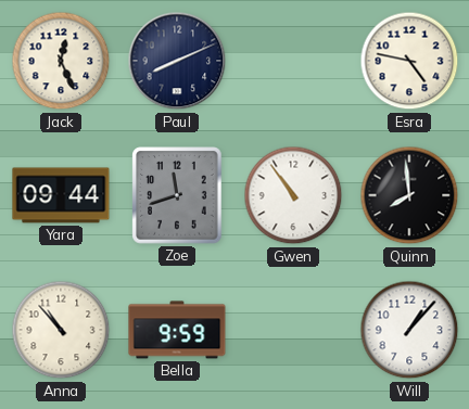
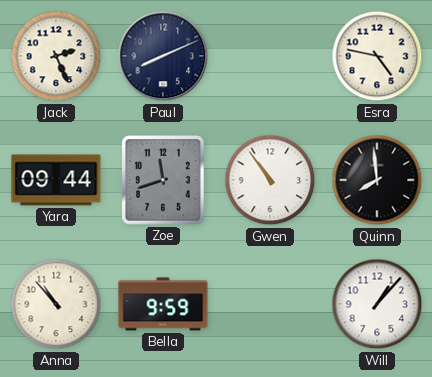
Jack: 12:26 -> 2:26 (56, 56)
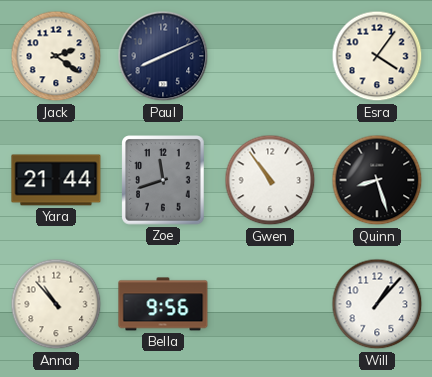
Jack: 2:26 -> 2:21 (56, 56)
Esra: 4:47 -> 4:06 (377, 56)
Yara: 09:44 -> 21:44 (56, 180)
Quinn: 7:59 -> 8:27 (377, 180)
Bella: 9:59 -> 9:56 (163, 304)
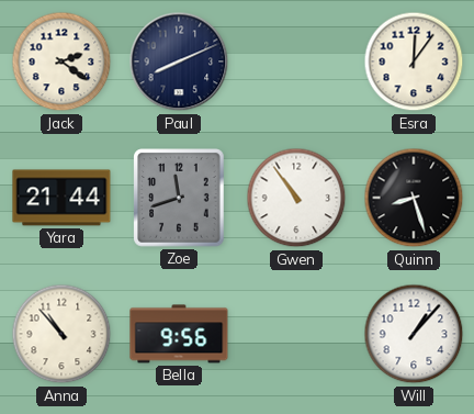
Esra: 4:06 -> 12:06 (414, 61)
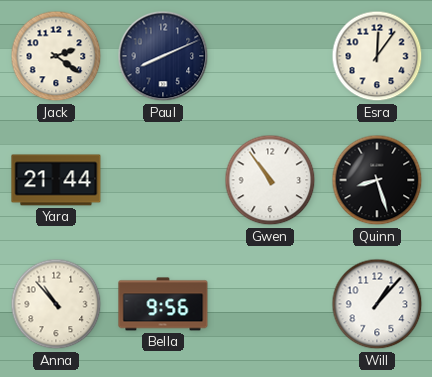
Zoe: 11:42 -> none (179, 198)
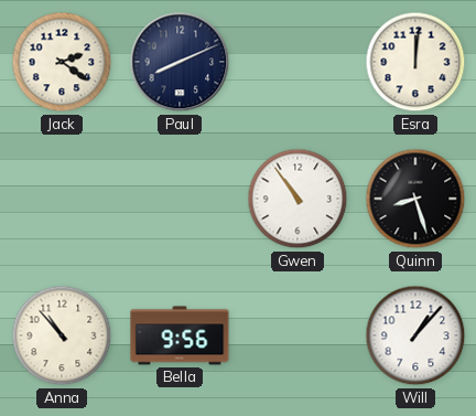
Esra: 12:06 -> 12:01 (415, 62)
Yara: 21:44 -> none (56, 180)
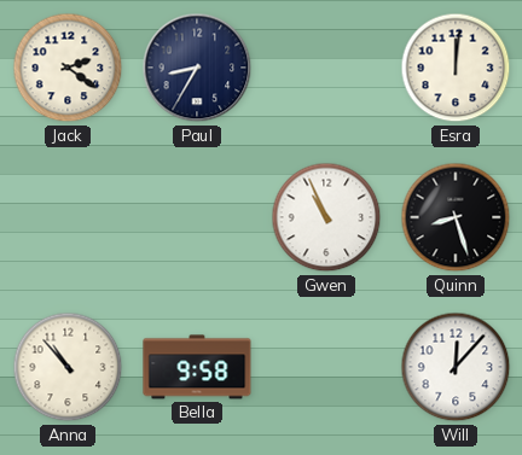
Paul: 8:11 -> 8:35 (197, 68)
Gwen: 10:54 -> 10:56 (326, 217)
Bella: 9:56 -> 9:58 (197, 367)
Will: 1:07 -> 12:07 (456, 367)
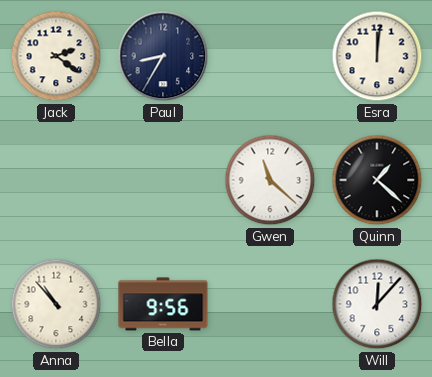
Gwen: 10:56 -> 11:22 (270, 180)
Quinn: 8:27 -> 1:22 (377, 180)
Bella: 9:58 -> 9:56 (163, 304)
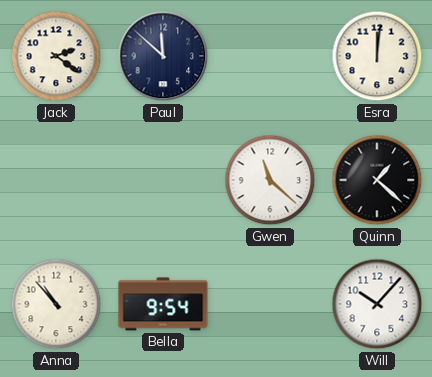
Paul: 8:35 -> 11:52 (163, 56)
Bella: 9:56 -> 9:54 (163, 304)
Will: 12:07 -> 10:07 (377, 304)
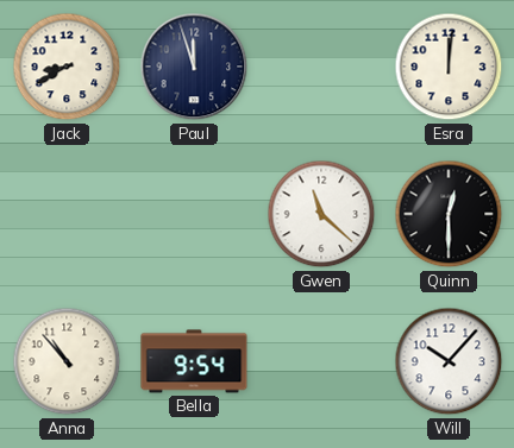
Jack: 2:21 -> 8:40 (67, 67)
Paul: 11:52 -> 11:57 (194, 67)
Quinn: 1:22 -> 12:30 (449, 214)
